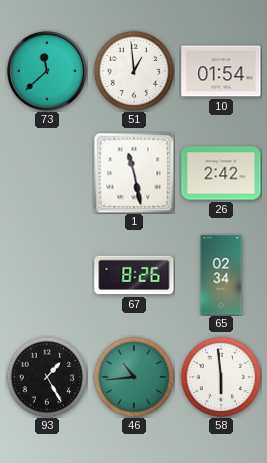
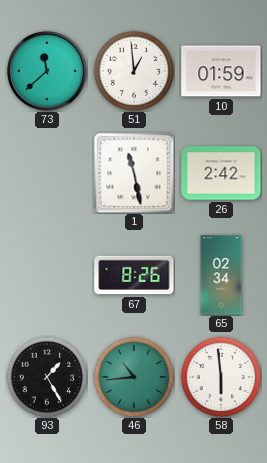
10: 01:54 -> 01:59 (221, 71)
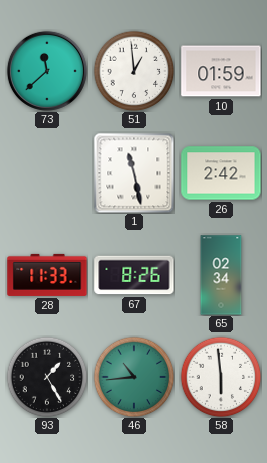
28: none -> 11:33 (47, 275)
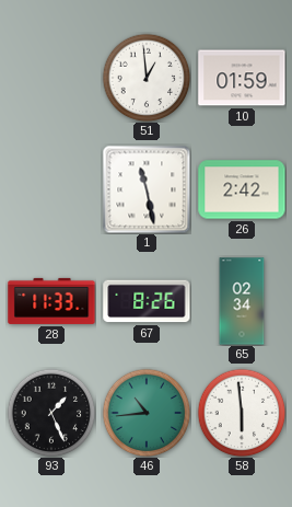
73: 11:38 -> none (47, 71)
93: 1:25 -> 1:26 (51, 413)
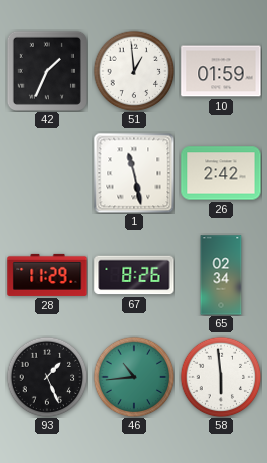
42: none -> 1:34 (47, 71)
28: 11:33 -> 11:29 (47, 275)
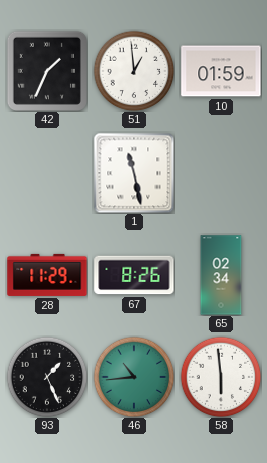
26: 2:42 -> none (221, 173)
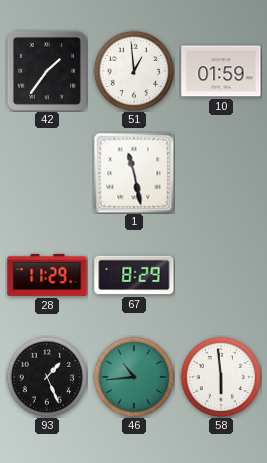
42: 1:34 -> 1:36 (47, 71)
67: 8:26 -> 8:29 (134, 275)
65: 02:34 -> none (221, 275)
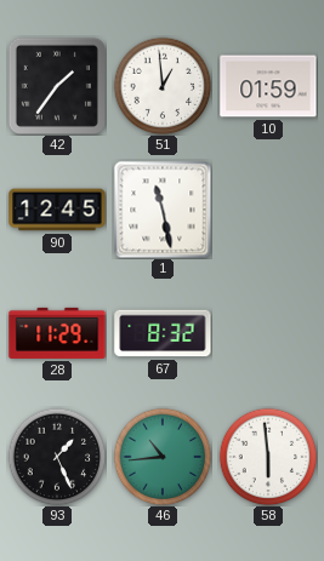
90: none -> 12:45 (57, 210)
67: 8:29 -> 8:32 (163, 333)
